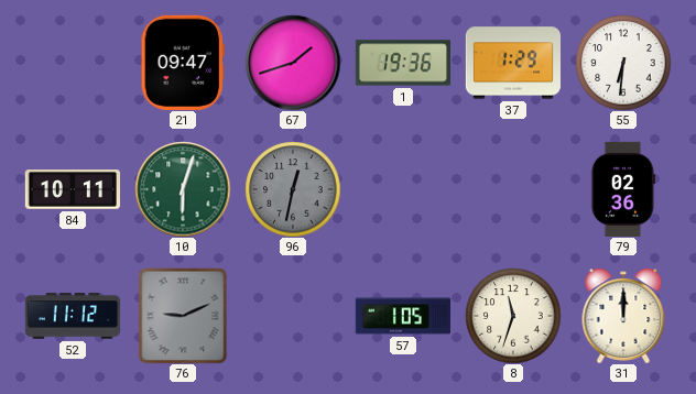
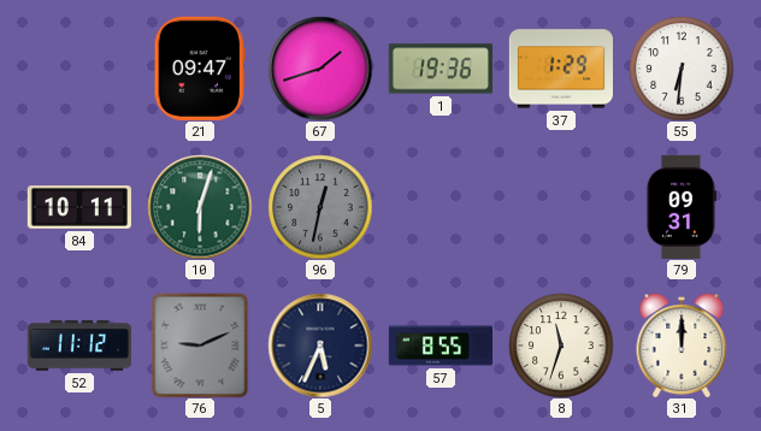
79: 02:36 -> 09:31 (680, 207)
5: none -> 5:34 (320, 346)
57: 1:05 -> 8:55 (440, 346)
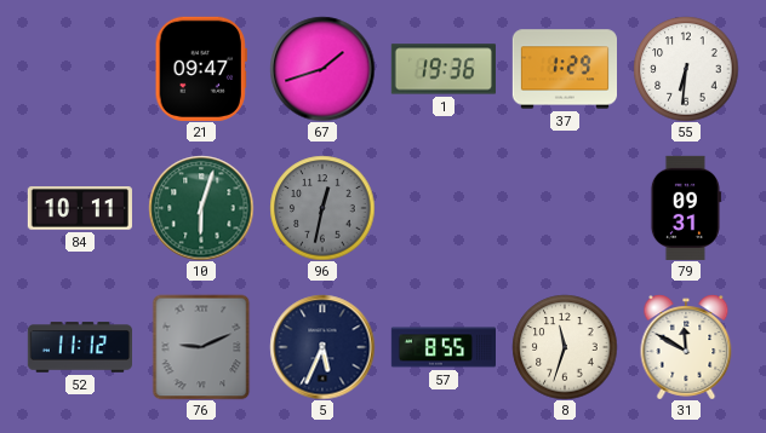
31: 12:00 -> 11:50 (686, 347)
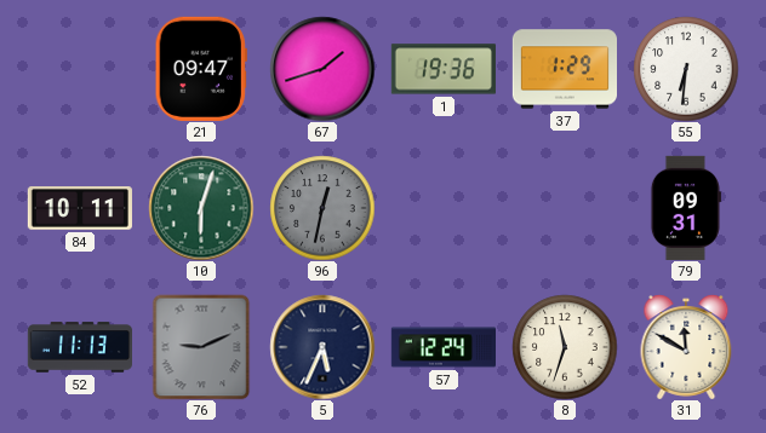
52: 11:12 -> 11:13 (79, 347)
57: 8:55 -> 12:24 (442, 347)
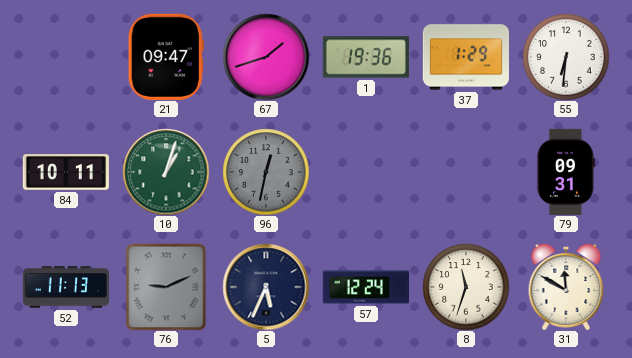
10: 6:03 -> 1:03 (166, 172)
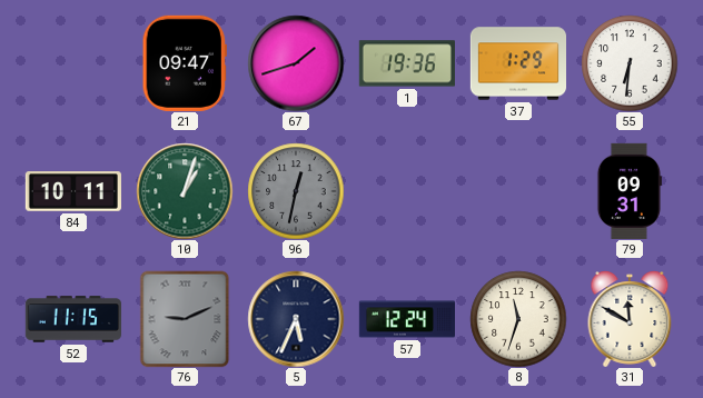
52: 11:13 -> 11:15 (72, 319)
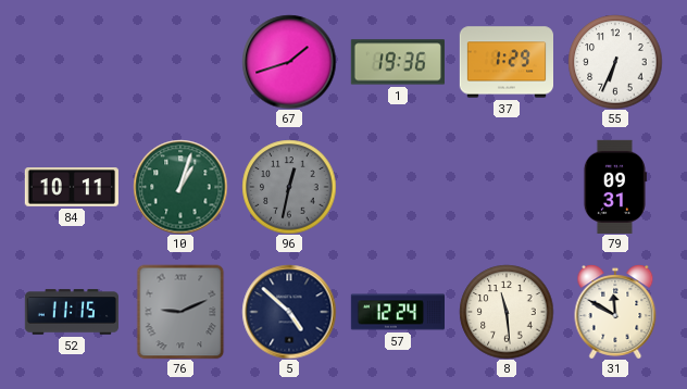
21: 09:47 -> none (185, 63)
55: 6:31 -> 6:34 (615, 62)
5: 5:34 -> 4:52 (289, 312)
8: 11:33 -> 11:29 (507, 312)
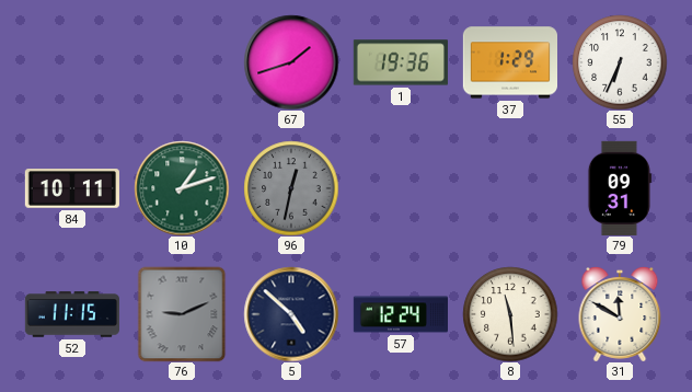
10: 1:03 -> 1:12 (182, 188)
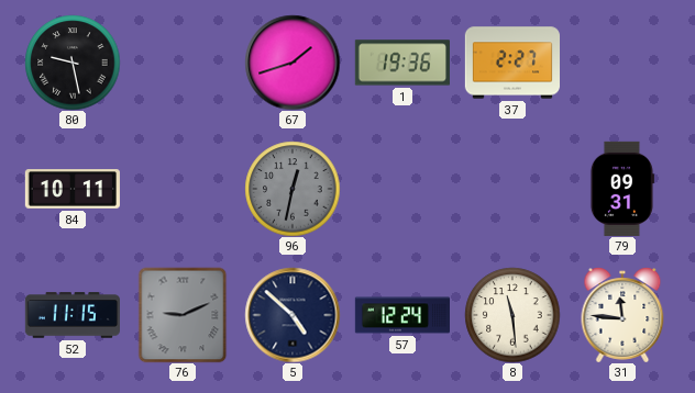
80: none -> 9:28 (73, 63)
37: 1:29 -> 2:27 (511, 63)
55: 6:34 -> none (620, 62)
10: 1:12 -> none (182, 188)
31: 11:50 -> 11:46 (622, 315)
